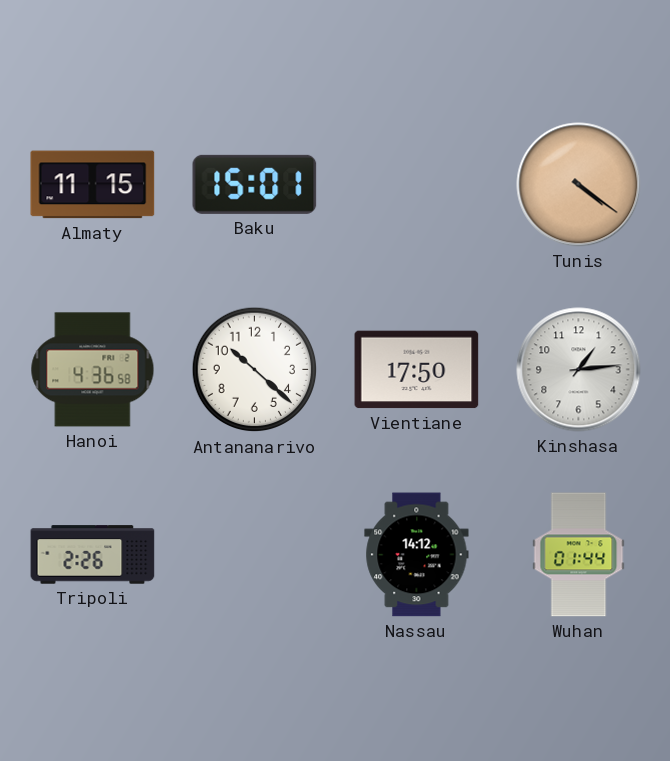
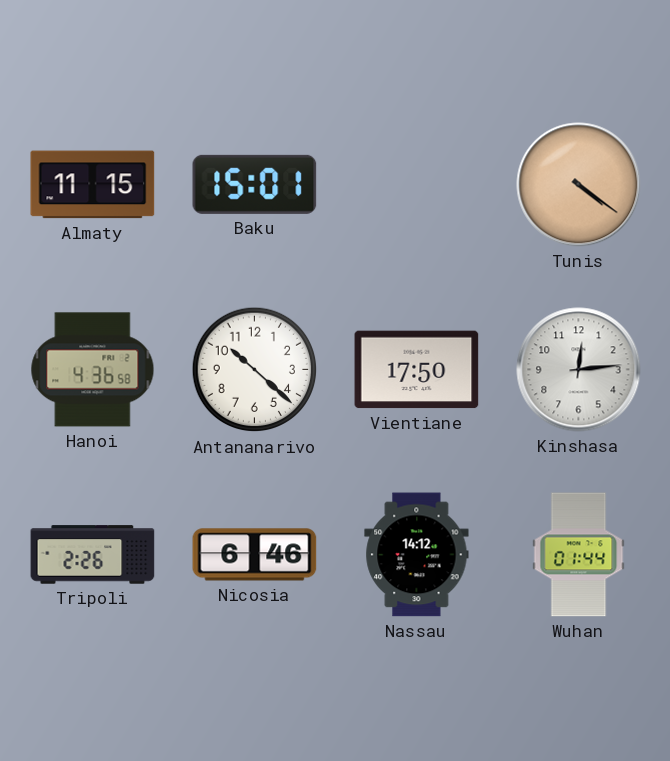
Kinshasa: 1:14 -> 12:14 (579, 370)
Nicosia: none -> 6:46 (255, 555)
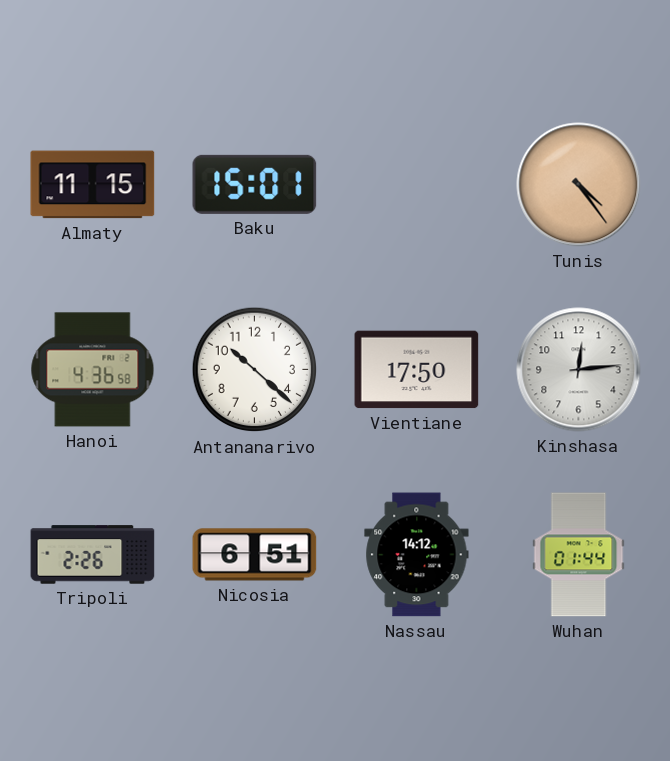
Tunis: 4:21 -> 4:24 (579, 185)
Nicosia: 6:46 -> 6:51 (255, 555)
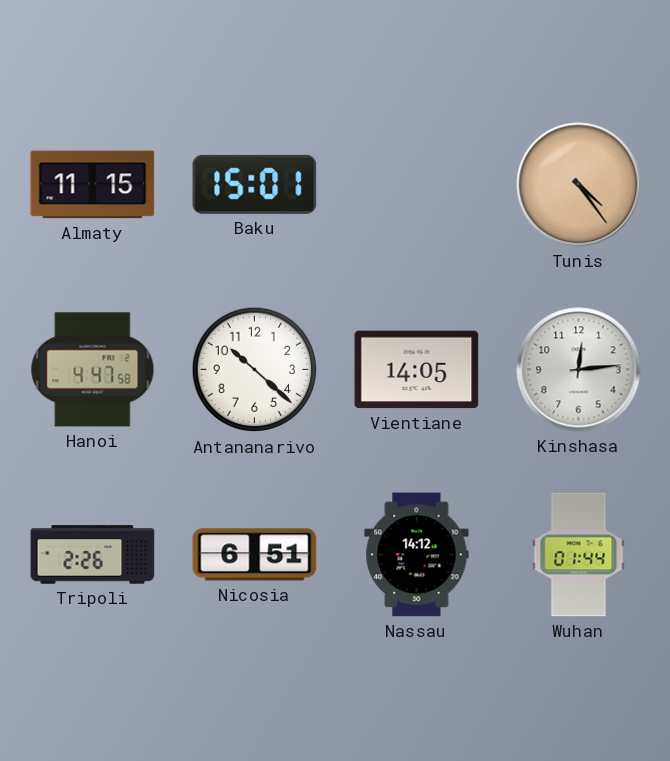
Hanoi: 4:36 -> 4:47 (93, 370)
Vientiane: 17:50 -> 14:05 (417, 370)
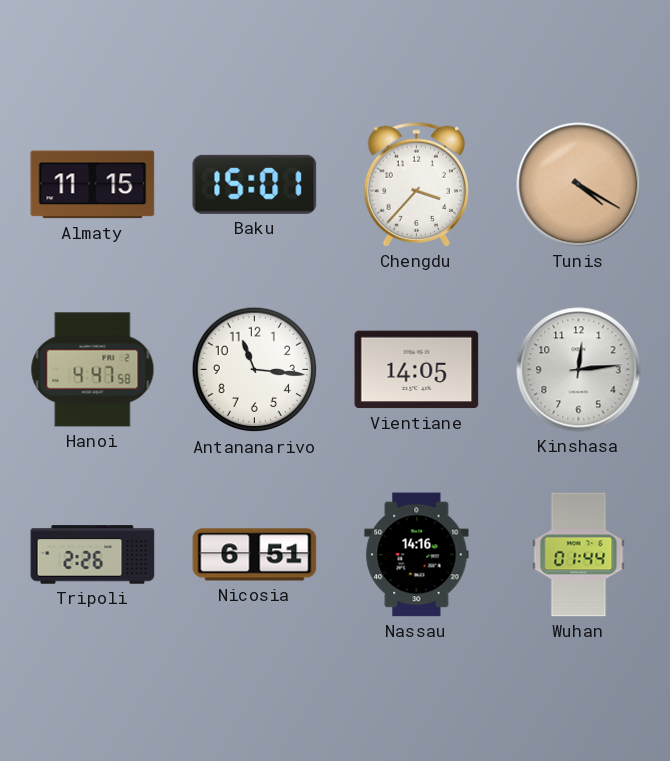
Chengdu: none -> 3:37 (416, 184)
Tunis: 4:24 -> 4:20 (579, 185)
Antananarivo: 10:22 -> 11:16 (255, 370)
Nassau: 14:12 -> 14:16 (417, 555)
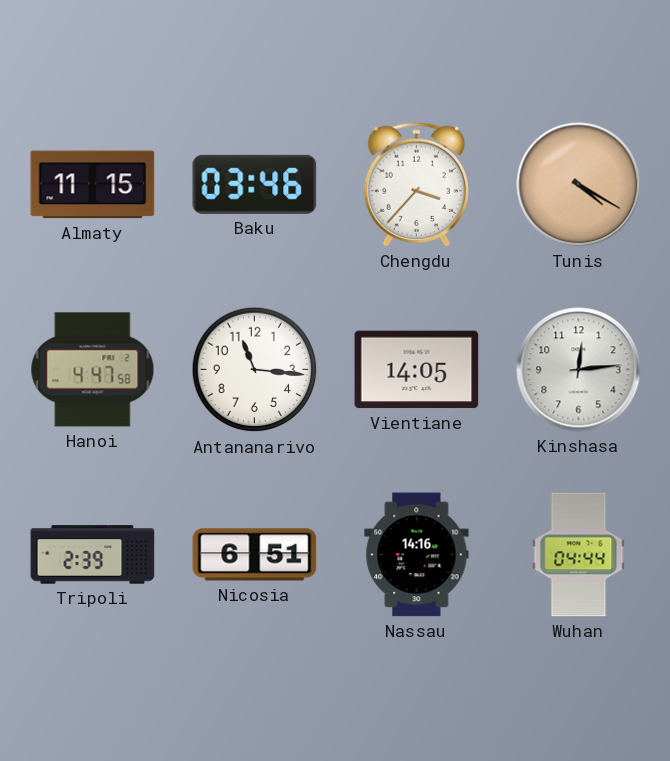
Baku: 15:01 -> 03:46 (255, 184)
Tripoli: 2:26 -> 2:39 (93, 555)
Wuhan: 01:44 -> 04:44 (579, 555)
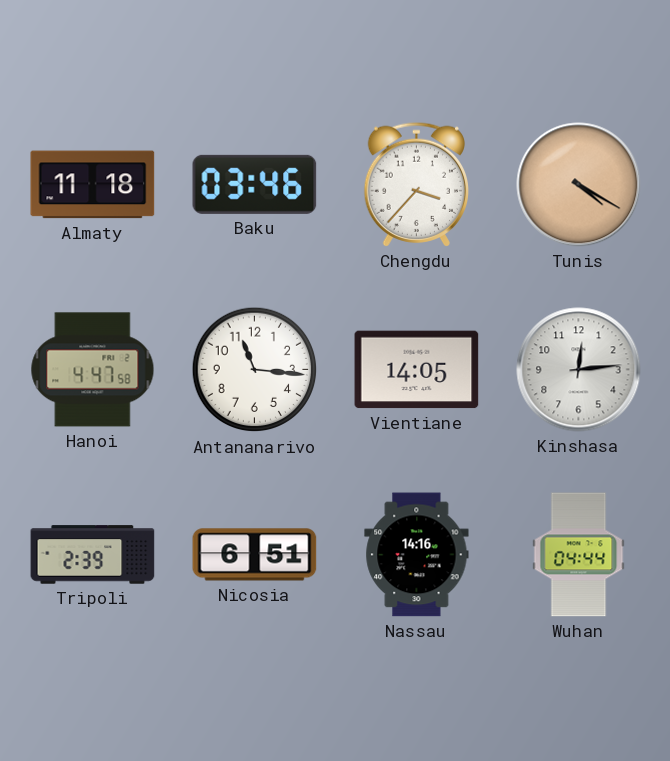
Almaty: 11:15 -> 11:18 (93, 185)
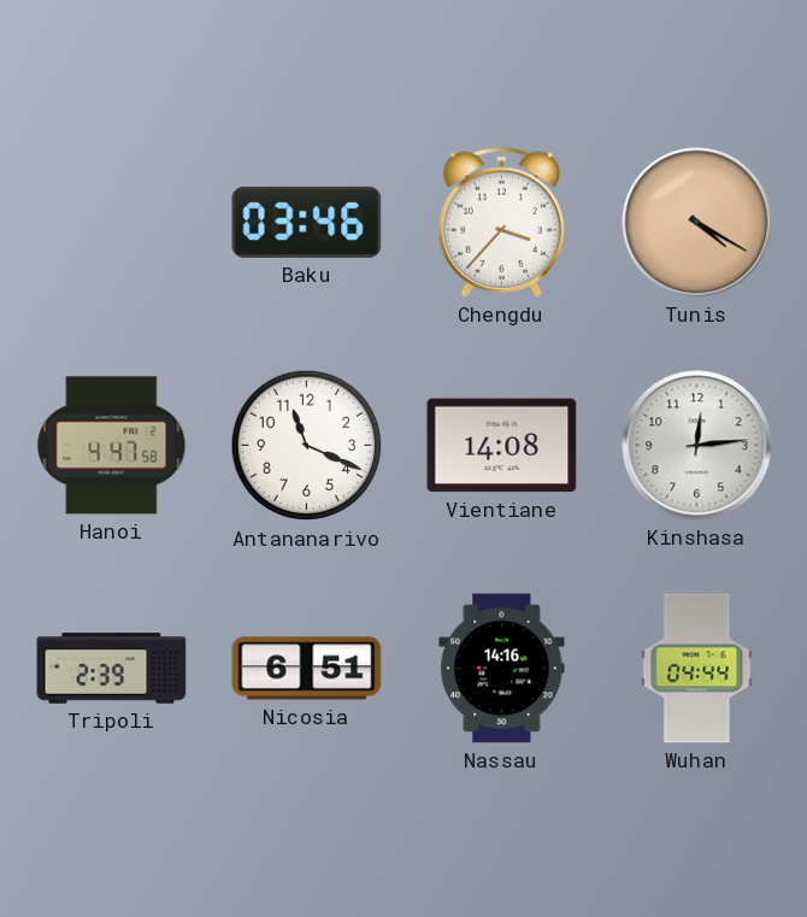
Almaty: 11:18 -> none (93, 185)
Antananarivo: 11:16 -> 11:19 (307, 446)
Vientiane: 14:05 -> 14:08 (502, 446)
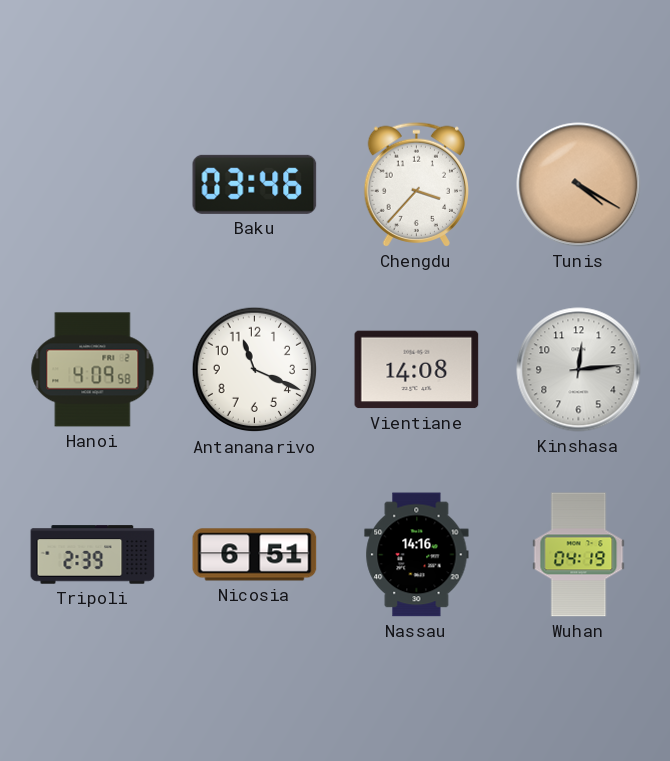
Hanoi: 4:47 -> 4:09 (93, 370)
Wuhan: 04:44 -> 04:19 (579, 555)
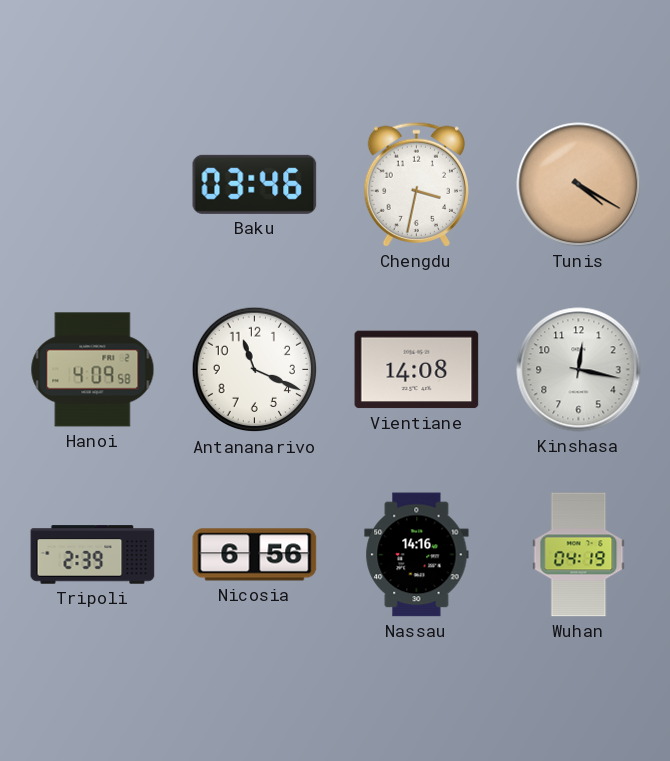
Chengdu: 3:37 -> 3:32 (416, 184)
Kinshasa: 12:14 -> 12:17 (579, 370)
Nicosia: 6:51 -> 6:56 (255, 555)
